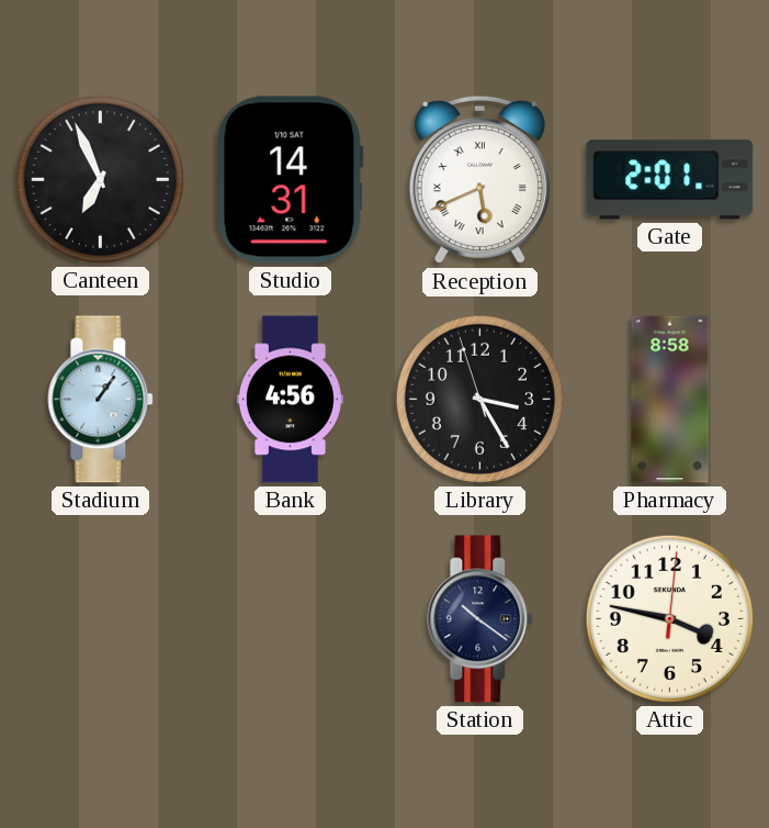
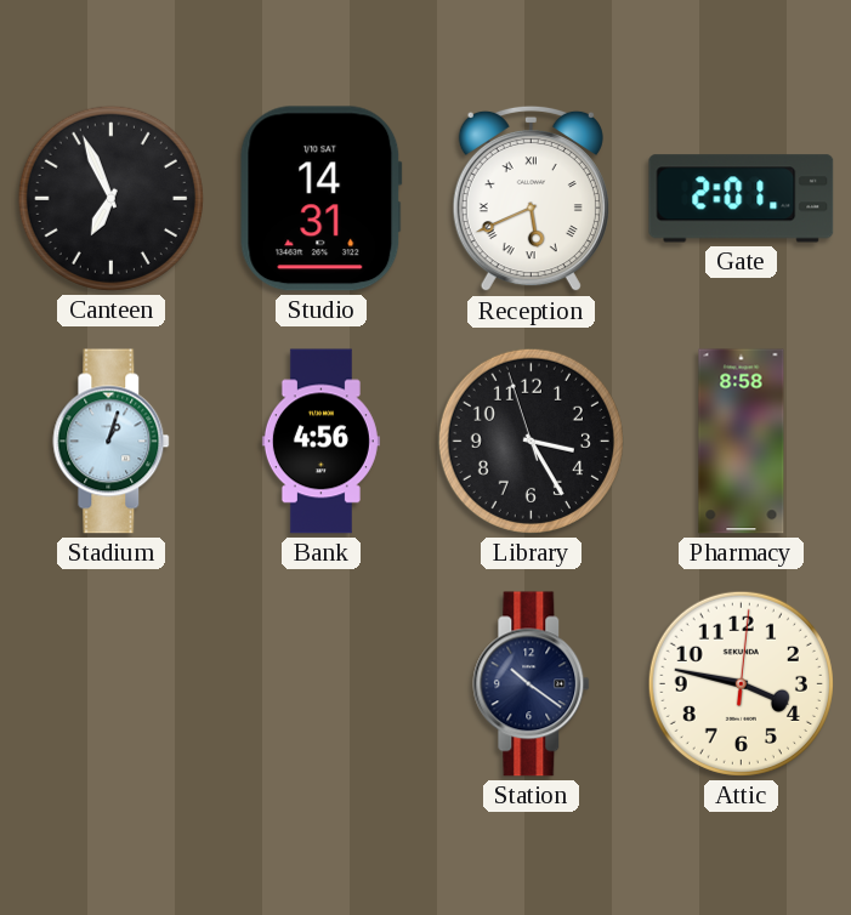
Stadium: 1:06 -> 1:03 (112, 442)
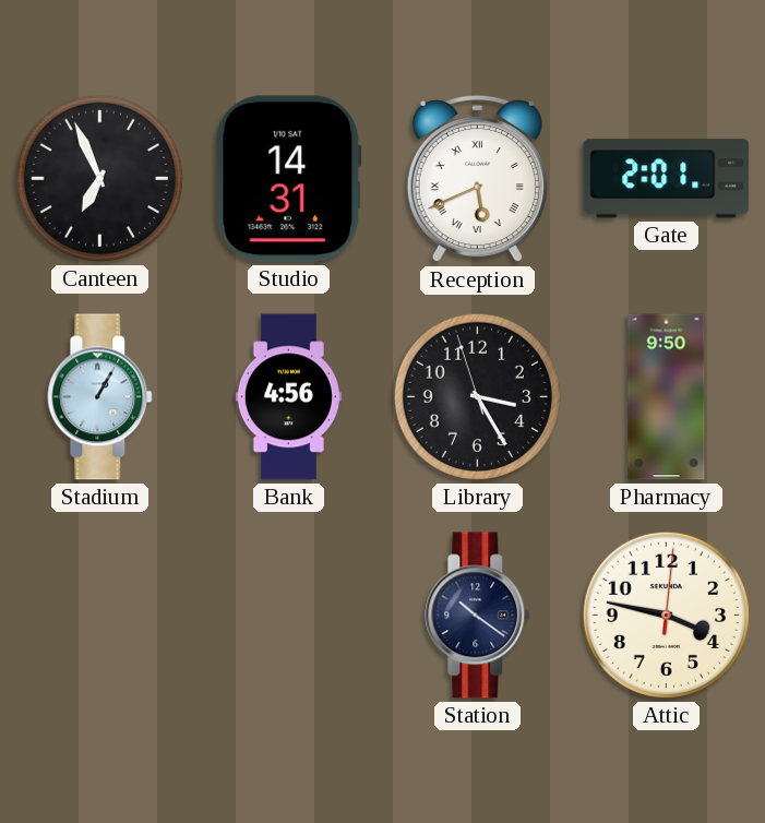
Stadium: 1:03 -> 1:05 (100, 397)
Pharmacy: 8:58 -> 9:50 (667, 397)
